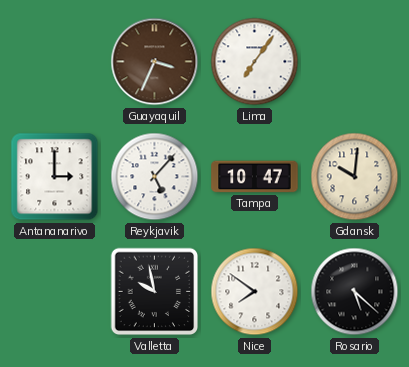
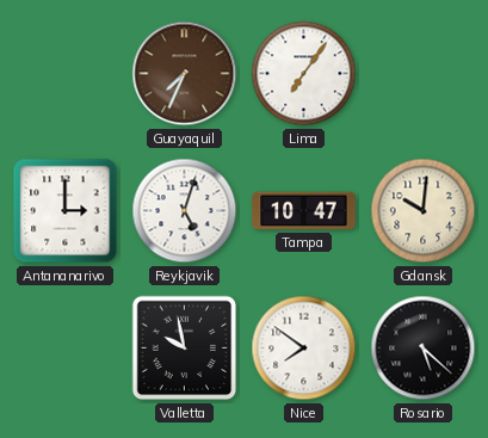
Guayaquil: 3:34 -> 7:34 (185, 74)
Reykjavik: 5:07 -> 5:03 (185, 211)
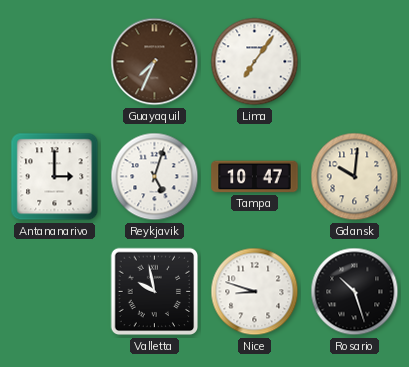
Nice: 7:51 -> 8:48 (255, 292)
Rosario: 5:22 -> 10:27 (355, 292)
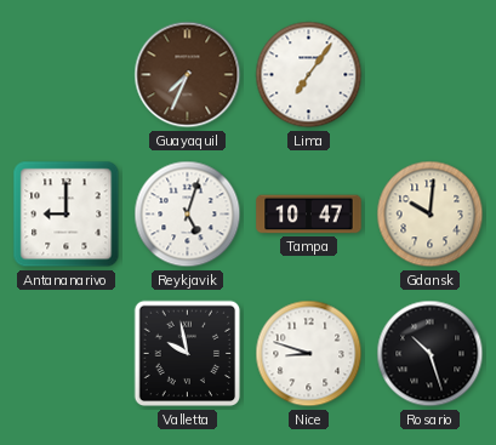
Antananarivo: 3:00 -> 9:00 (67, 215)
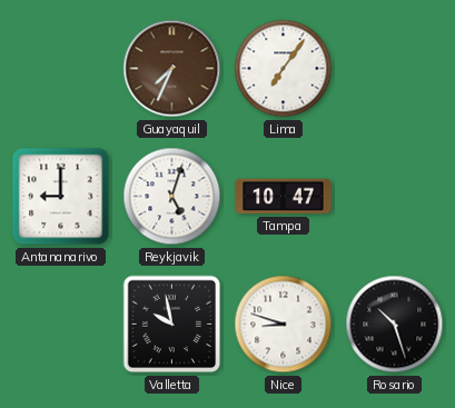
Gdansk: 10:01 -> none (431, 215)
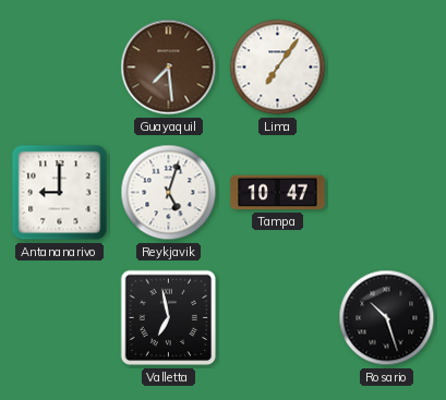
Guayaquil: 7:34 -> 7:29 (169, 68)
Valletta: 9:58 -> 6:58 (169, 318)
Nice: 8:48 -> none (284, 325)
